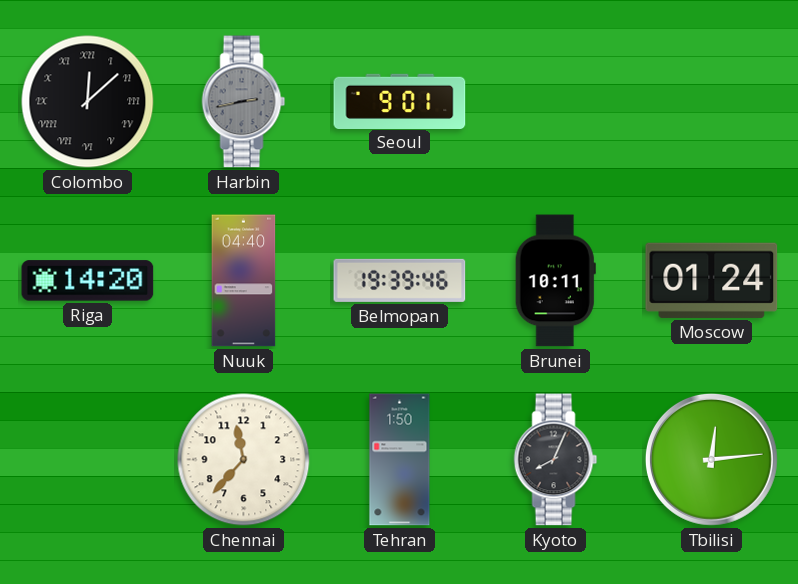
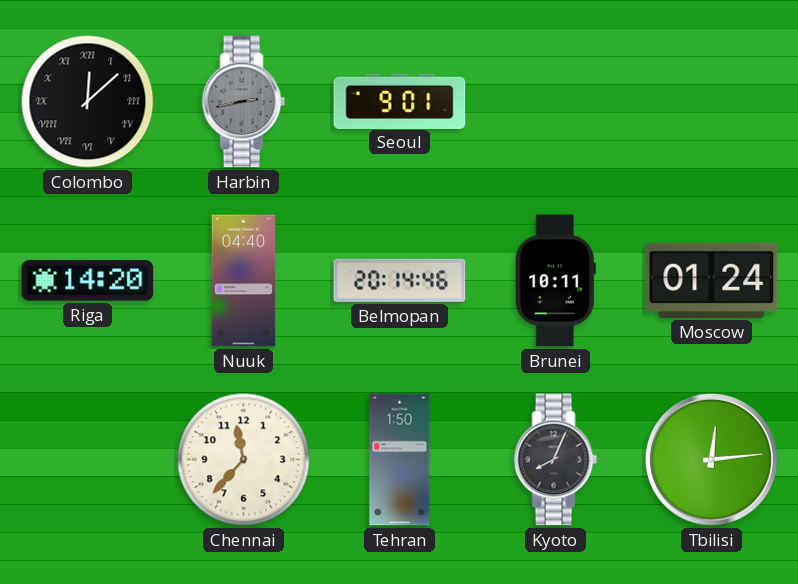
Belmopan: 19:39 -> 20:14 (400, 280)
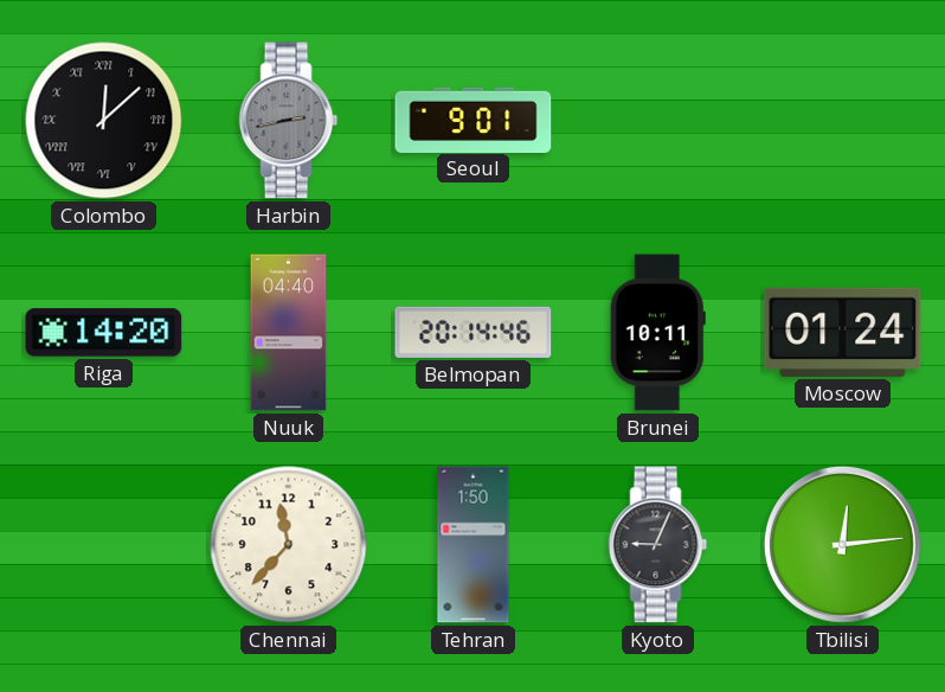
Kyoto: 8:04 -> 9:04 (658, 545)
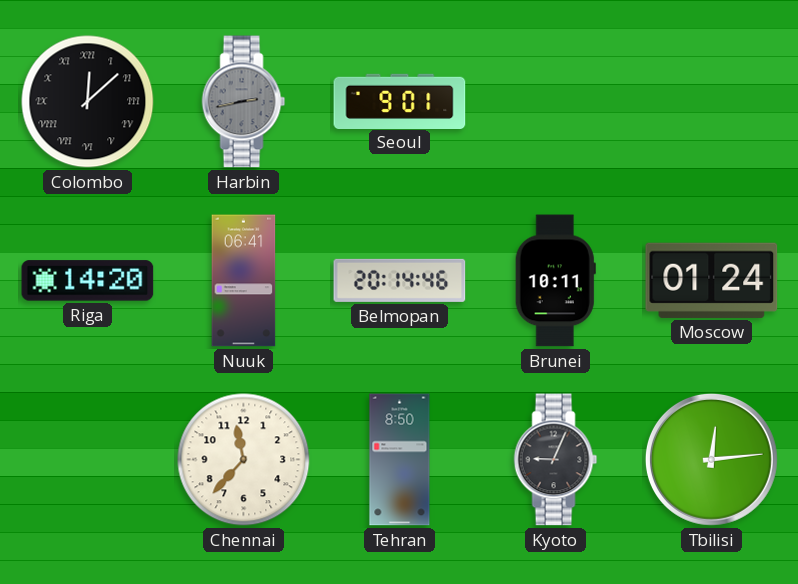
Nuuk: 04:40 -> 06:41 (244, 281)
Tehran: 1:50 -> 8:50 (400, 460)
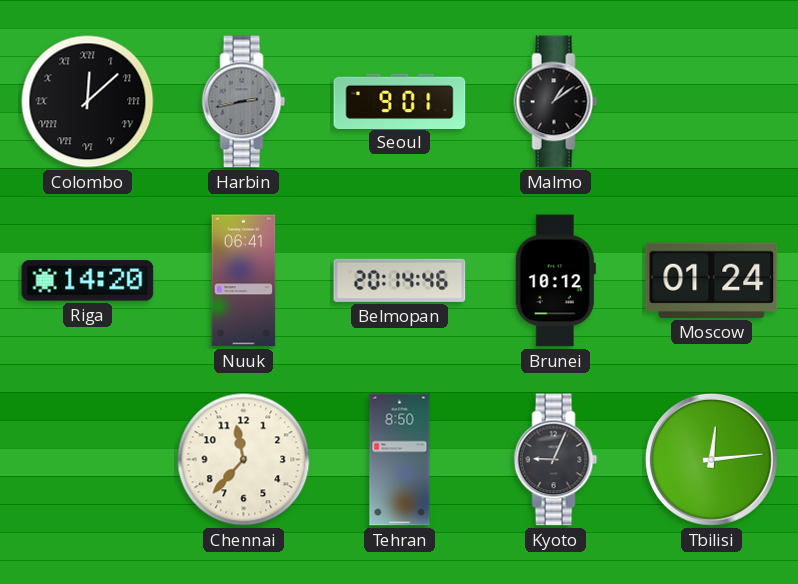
Malmo: none -> 1:09 (556, 102)
Brunei: 10:11 -> 10:12 (555, 281)
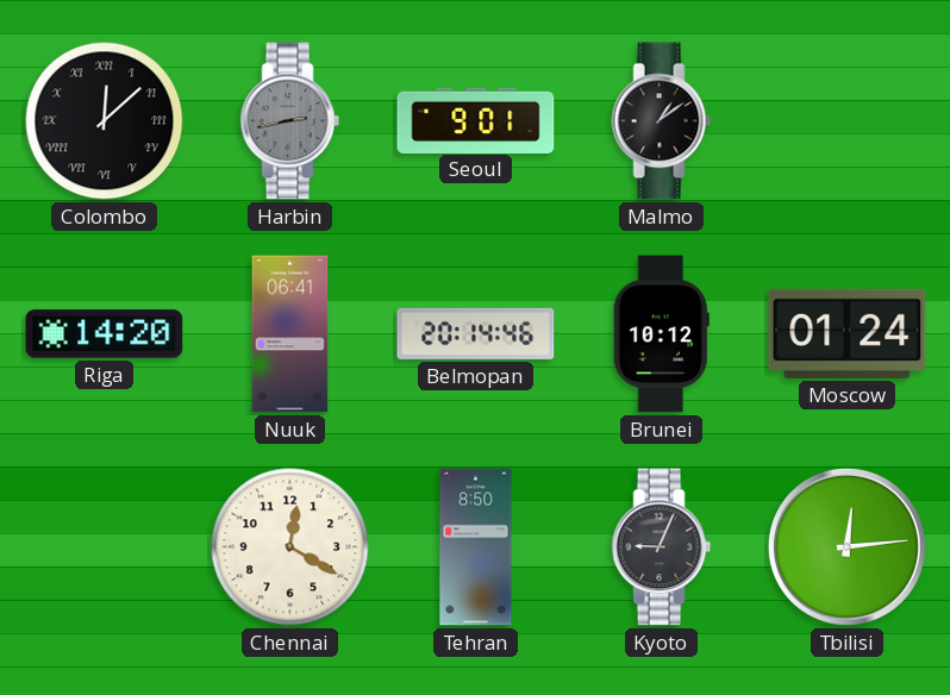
Chennai: 11:37 -> 12:20 (290, 547)
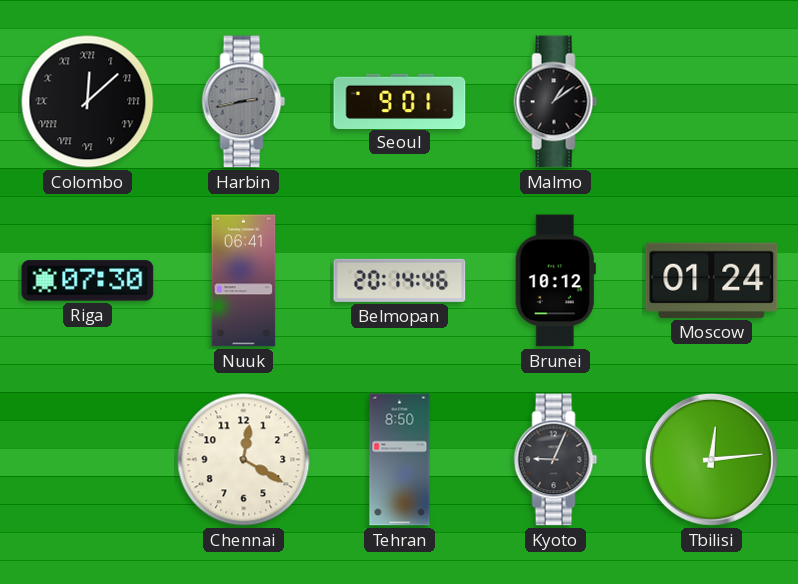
Riga: 14:20 -> 07:30 (88, 281)
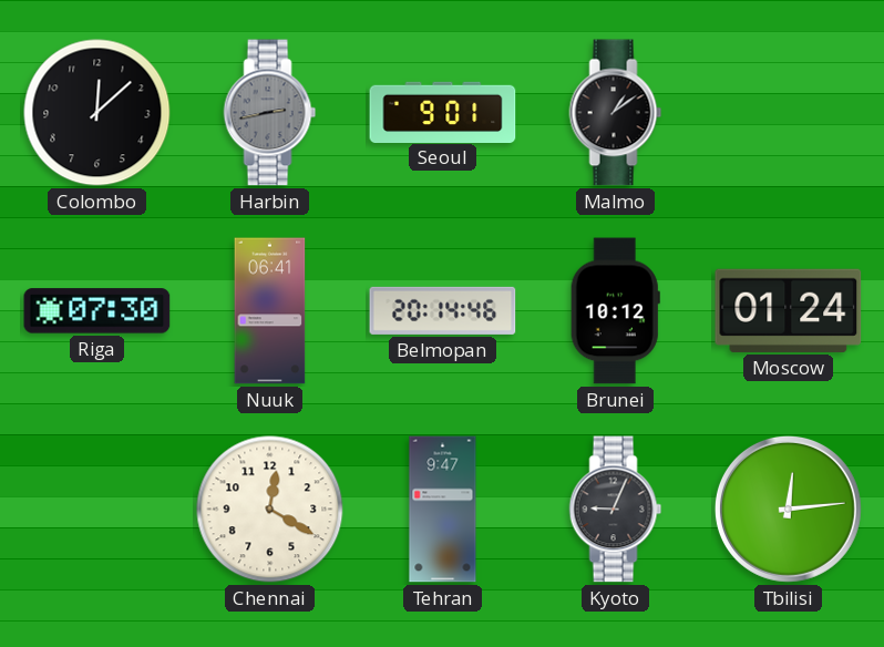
Colombo numerals: Roman -> Arabic (97, 113)
Tehran: 8:50 -> 9:47 (443, 510)
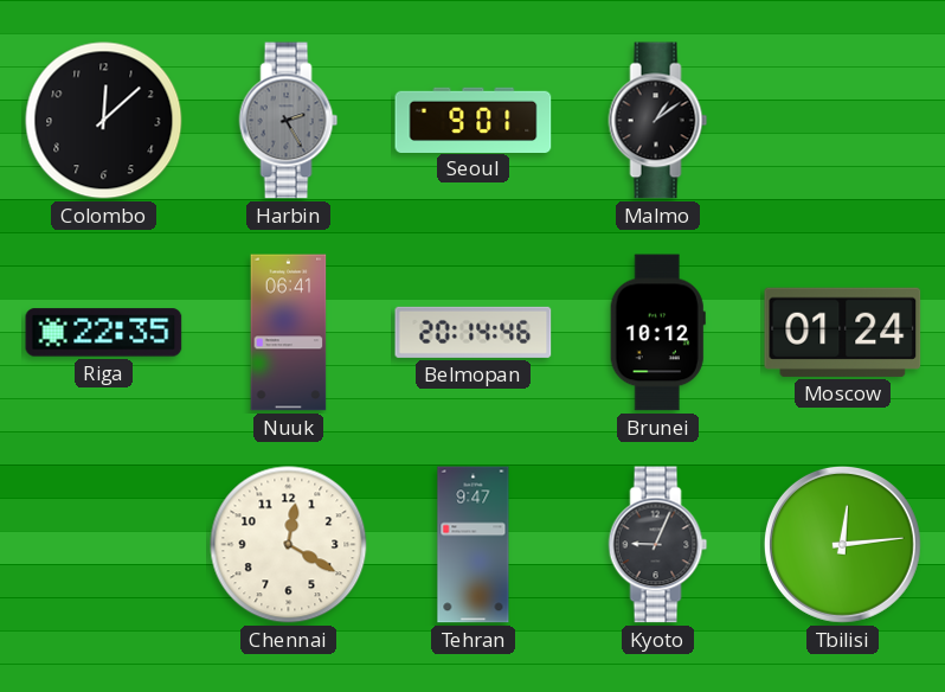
Harbin: 2:43 -> 2:25 (289, 121)
Riga: 07:30 -> 22:35 (104, 333)
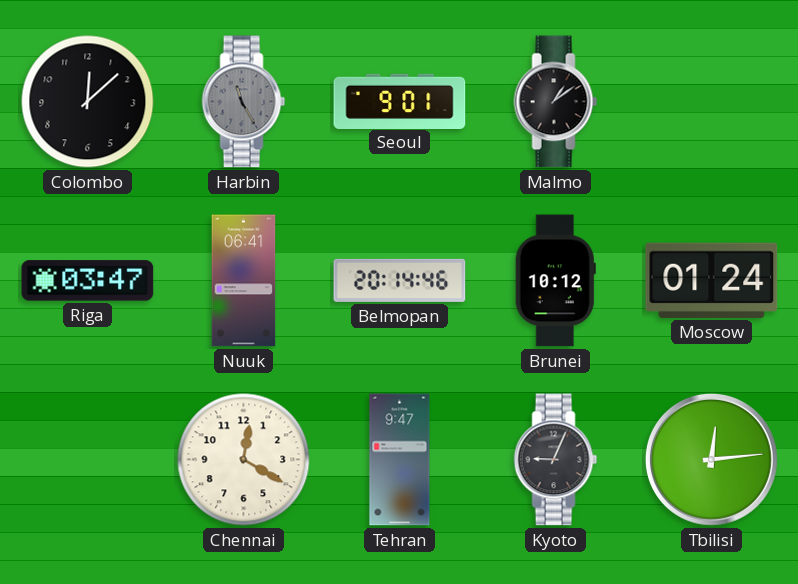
Harbin: 2:25 -> 11:25 (244, 102)
Riga: 22:35 -> 03:47 (88, 281)
